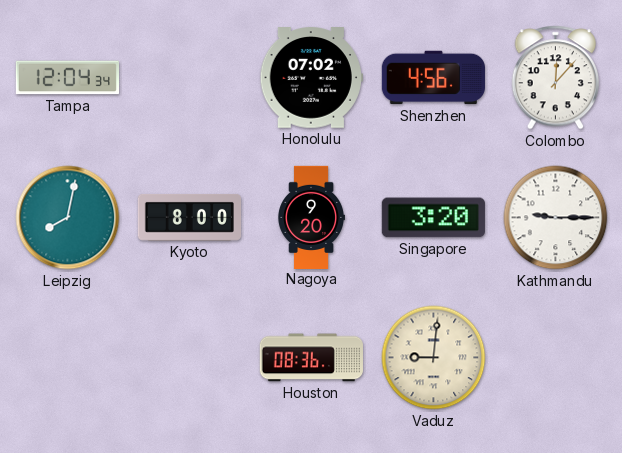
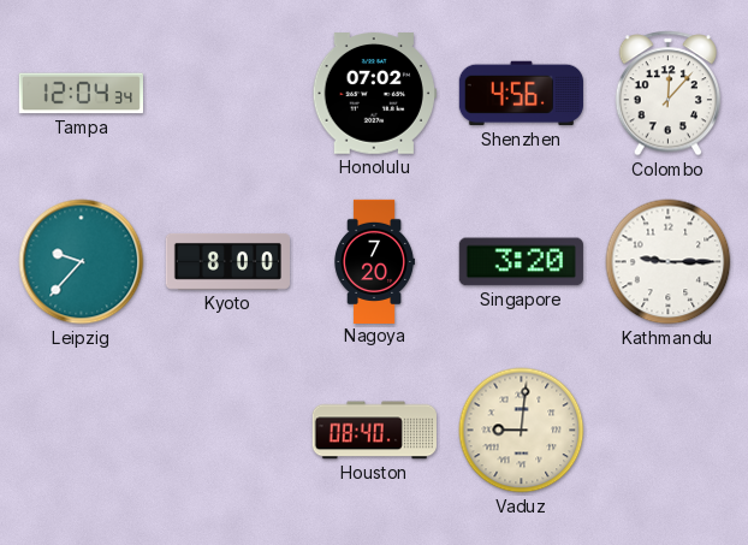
Leipzig: 8:02 -> 9:37 (82, 262)
Nagoya: 9:20 -> 7:20 (374, 261)
Houston: 08:36 -> 08:40 (374, 431)
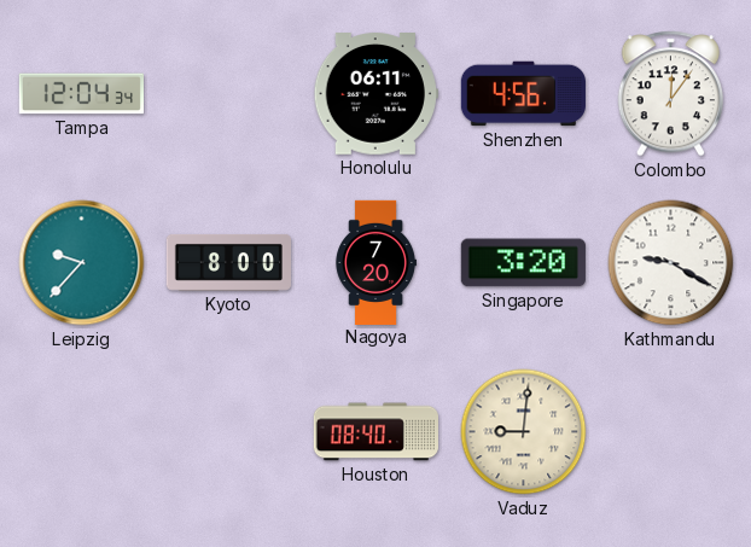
Honolulu: 07:02 -> 06:11 (375, 94)
Colombo: 12:07 -> 12:06 (670, 94)
Kathmandu: 9:15 -> 9:20 (671, 263)
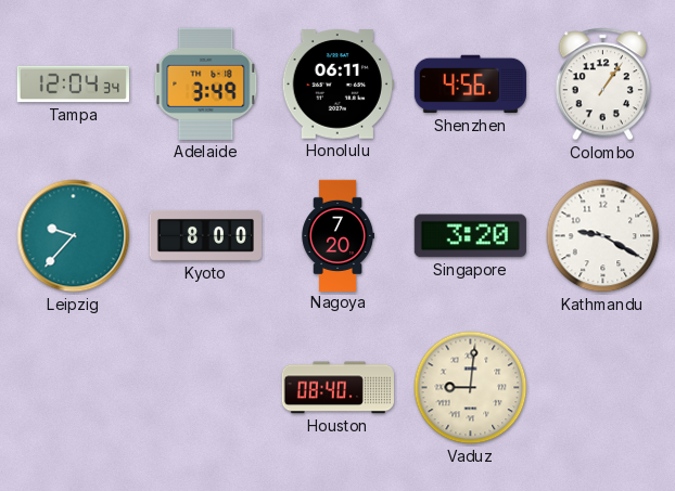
Adelaide: none -> 3:49 (206, 83)
Colombo: 12:06 -> 1:06 (602, 85)
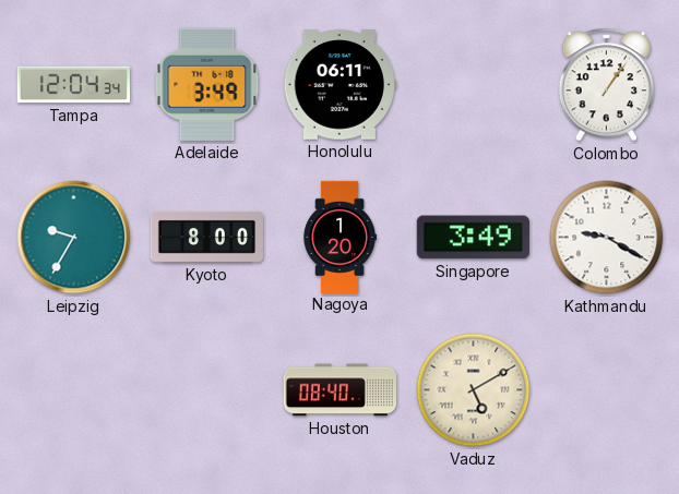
Shenzhen: 4:56 -> none (470, 85)
Leipzig: 9:37 -> 9:35 (74, 238)
Nagoya: 7:20 -> 1:20 (339, 237)
Singapore: 3:20 -> 3:49 (473, 238)
Vaduz: 9:01 -> 5:10 (474, 390)
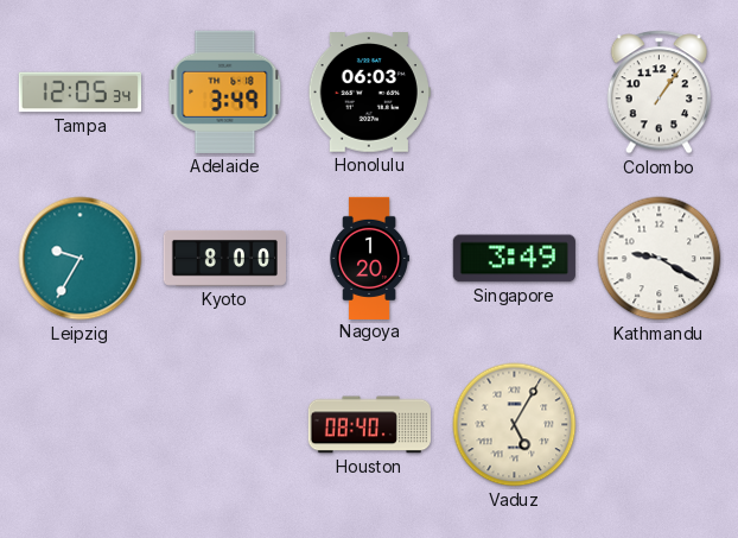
Tampa: 12:04 -> 12:05 (79, 93)
Honolulu: 06:11 -> 06:03 (369, 93)
Vaduz: 5:10 -> 5:05 (515, 425)
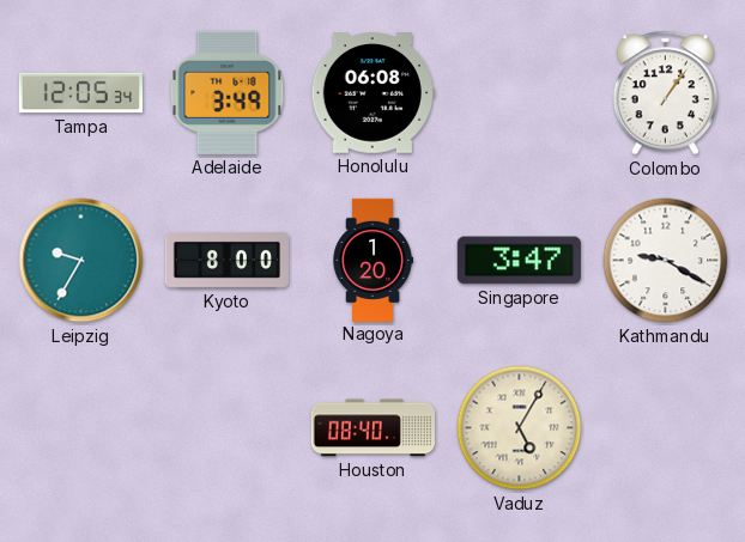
Honolulu: 06:03 -> 06:08 (372, 93)
Singapore: 3:49 -> 3:47 (519, 261)
